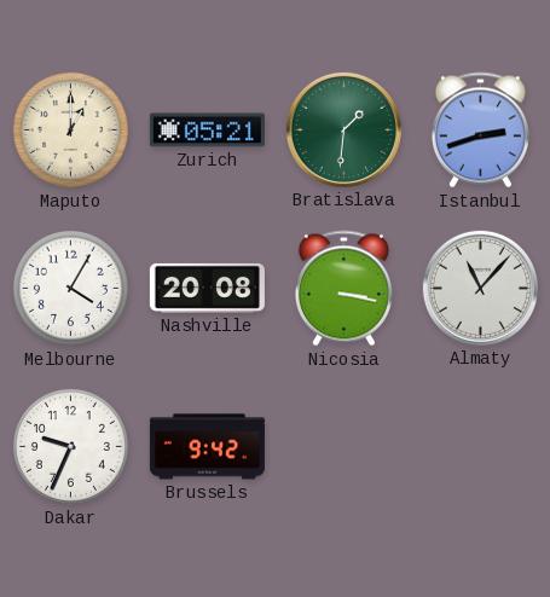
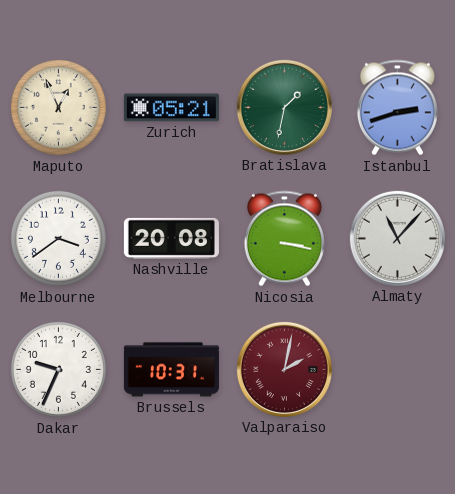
Maputo: 1:00 -> 12:56 (58, 107)
Bratislava: 1:31 -> 1:32 (284, 107)
Melbourne: 4:05 -> 3:39 (58, 238)
Brussels: 9:42 -> 10:31 (171, 370)
Valparaiso: none -> 2:02 (284, 369)
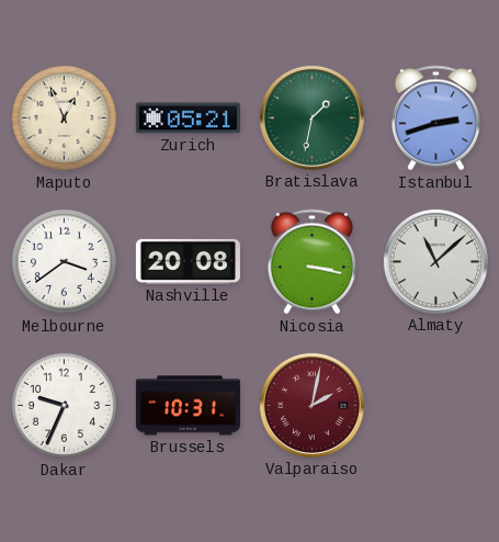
Almaty: 11:07 -> 11:08 (435, 261)
